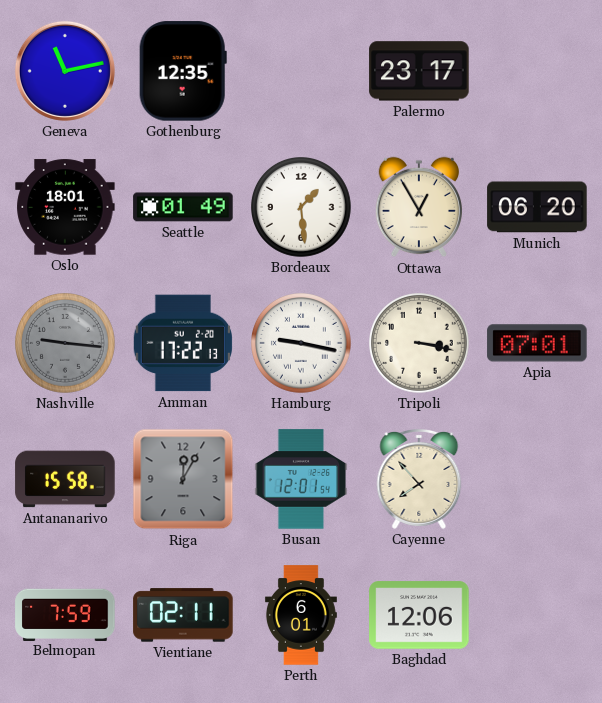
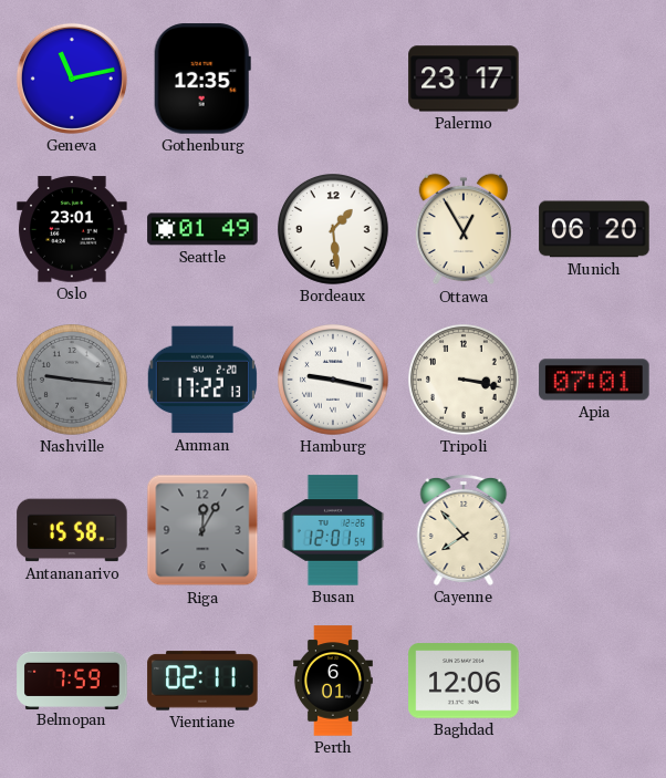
Oslo: 18:01 -> 23:01 (72, 229)
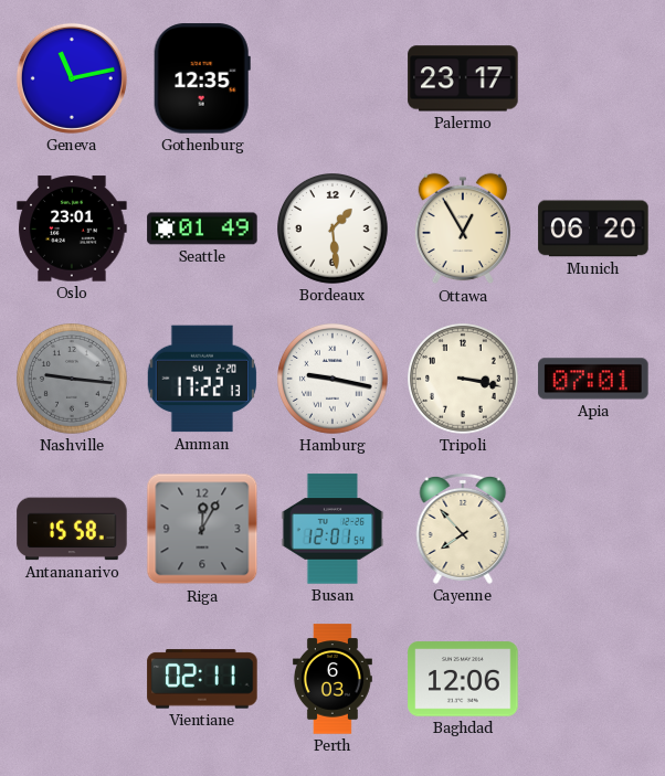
Belmopan: 7:59 -> none (72, 680)
Perth: 6:01 -> 6:03 (332, 679)
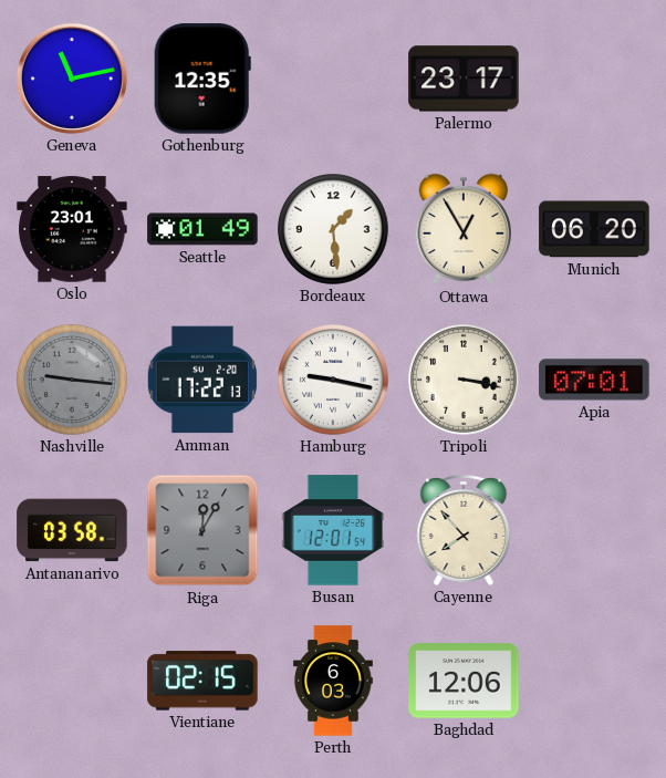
Antananarivo: 15:58 -> 03:58 (72, 530)
Vientiane: 02:11 -> 02:15 (202, 681)
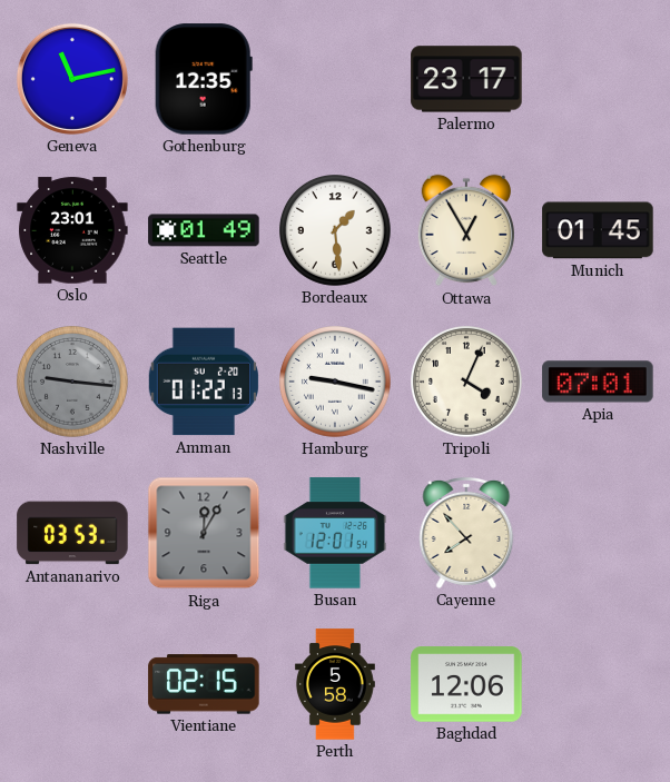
Munich: 06:20 -> 01:45 (598, 230)
Amman: 17:22 -> 01:22 (204, 382)
Tripoli: 3:17 -> 4:04 (467, 383)
Antananarivo: 03:58 -> 03:53 (72, 533)
Perth: 6:03 -> 5:58 (335, 684)
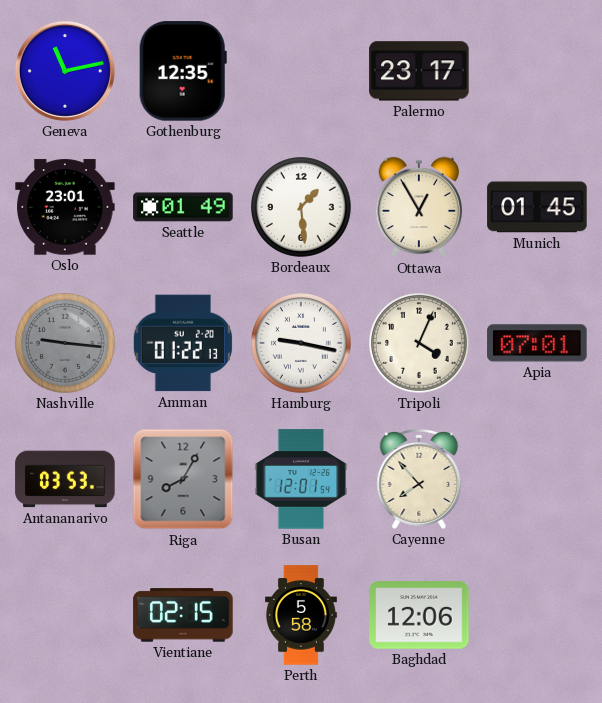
Riga: 12:05 -> 8:05 (183, 479)
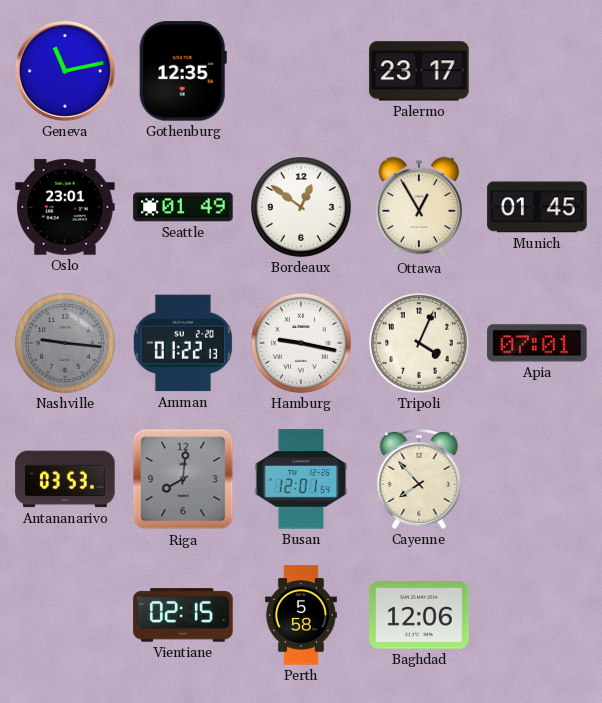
Bordeaux: 1:29 -> 12:51 (302, 208)
Riga: 8:05 -> 8:01 (183, 479)
